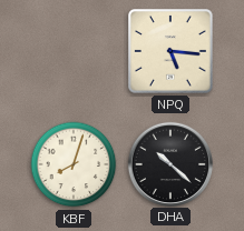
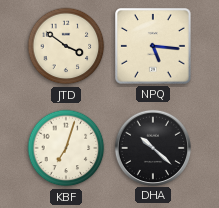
JTD: none -> 3:51 (66, 46)
KBF: 8:03 -> 7:03 (66, 148)
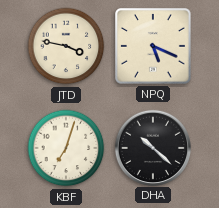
JTD: 3:51 -> 3:47 (66, 46)
NPQ: 5:16 -> 5:19 (154, 47)
